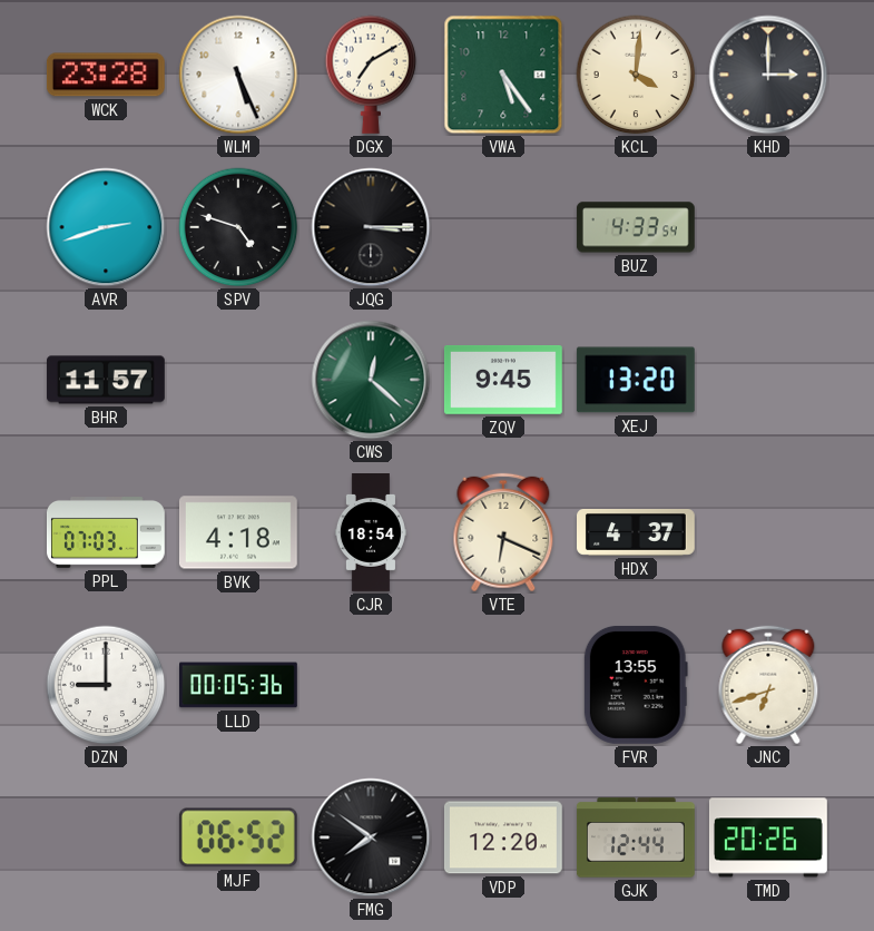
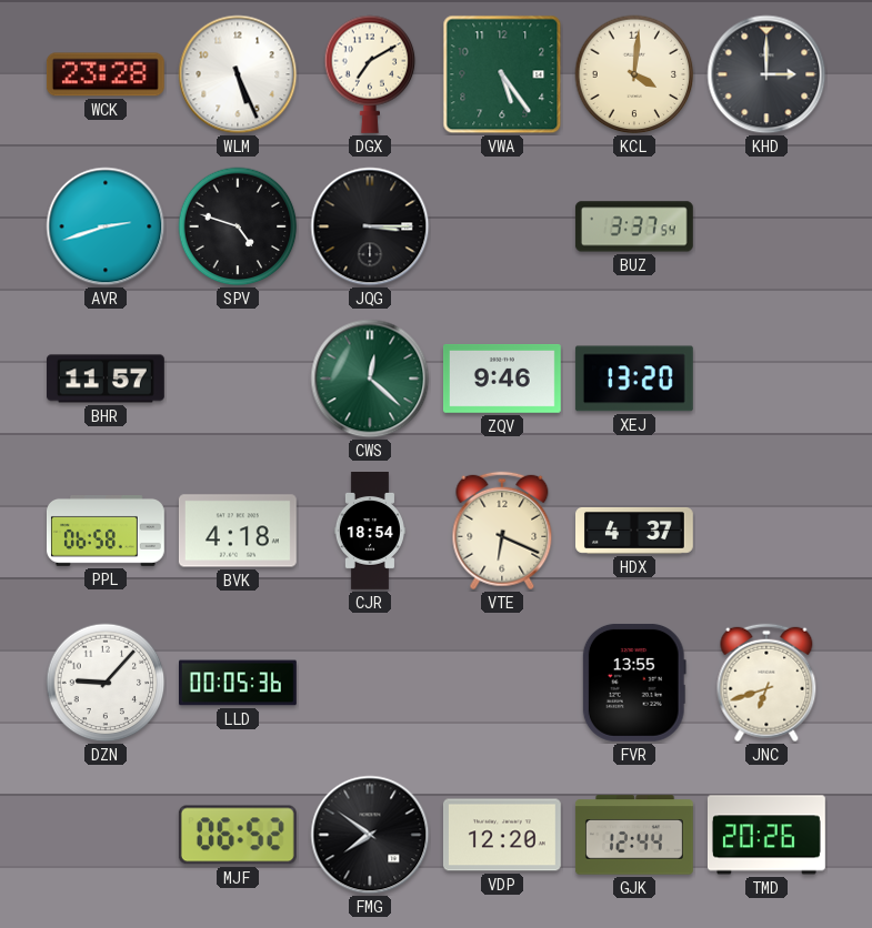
BUZ: 4:33 -> 3:37 (634, 226)
ZQV: 9:45 -> 9:46 (502, 380)
PPL: 07:03 -> 06:58 (107, 532)
DZN: 9:00 -> 9:07 (106, 683)
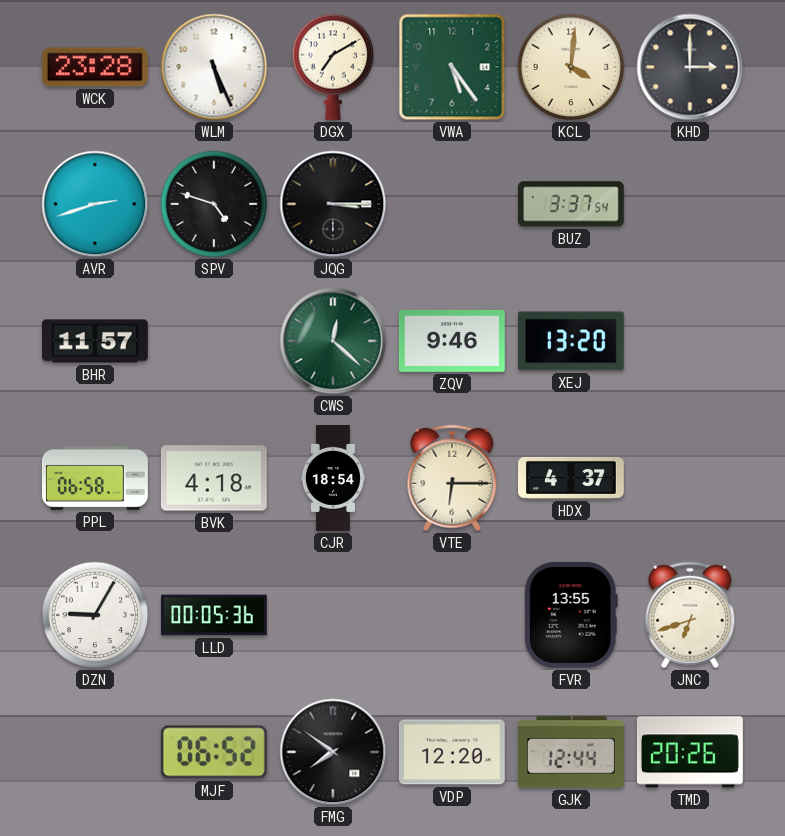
VTE: 6:19 -> 6:15 (452, 478)
DZN: 9:07 -> 9:05 (95, 615)
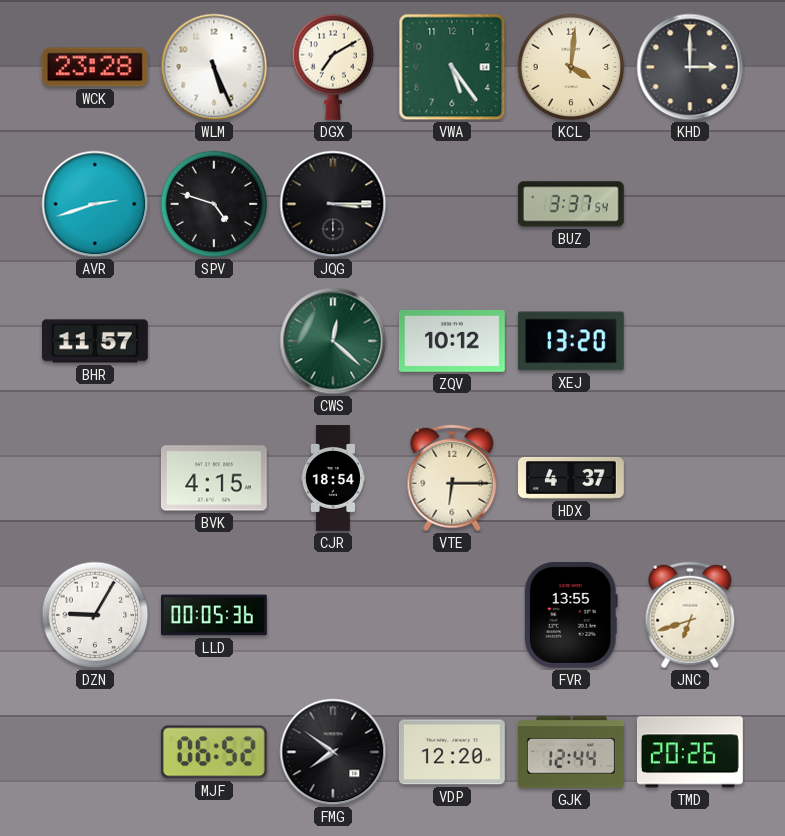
ZQV: 9:46 -> 10:12 (452, 342)
PPL: 06:58 -> none (96, 479)
BVK: 4:18 -> 4:15 (214, 478)
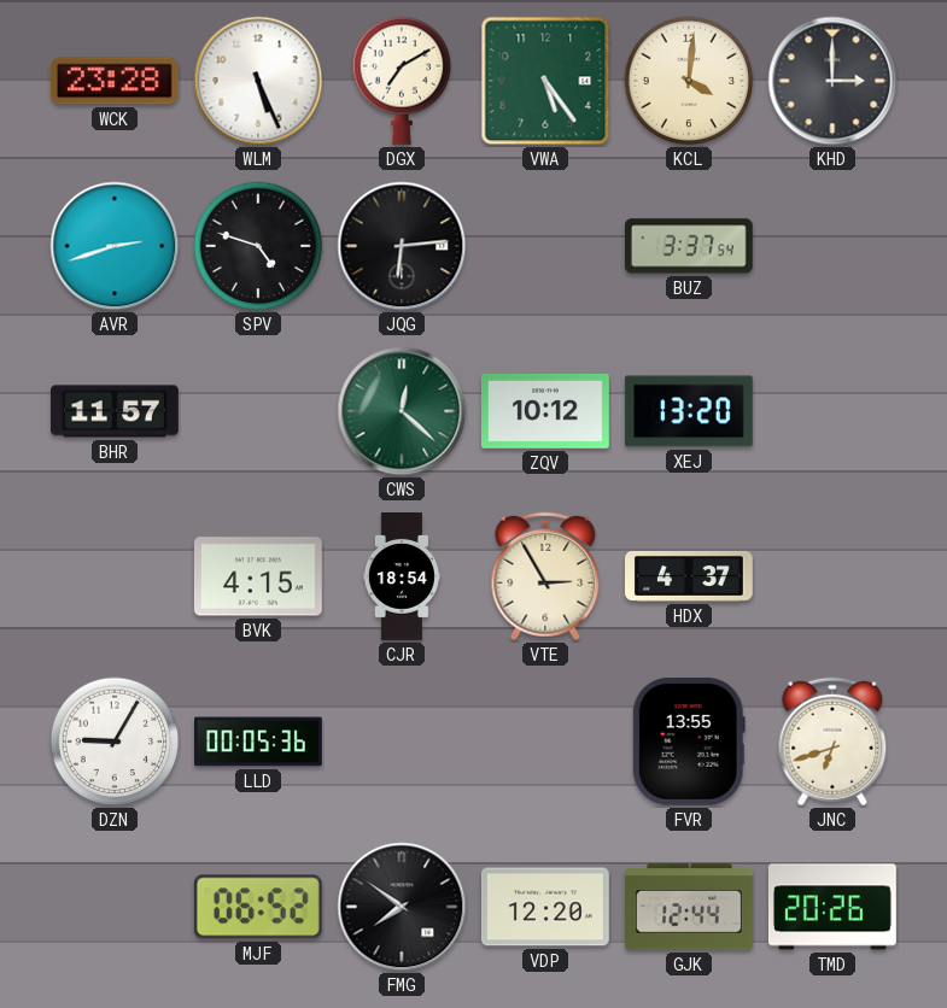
JQG: 3:15 -> 6:14 (402, 246)
VTE: 6:15 -> 2:55 (545, 576)
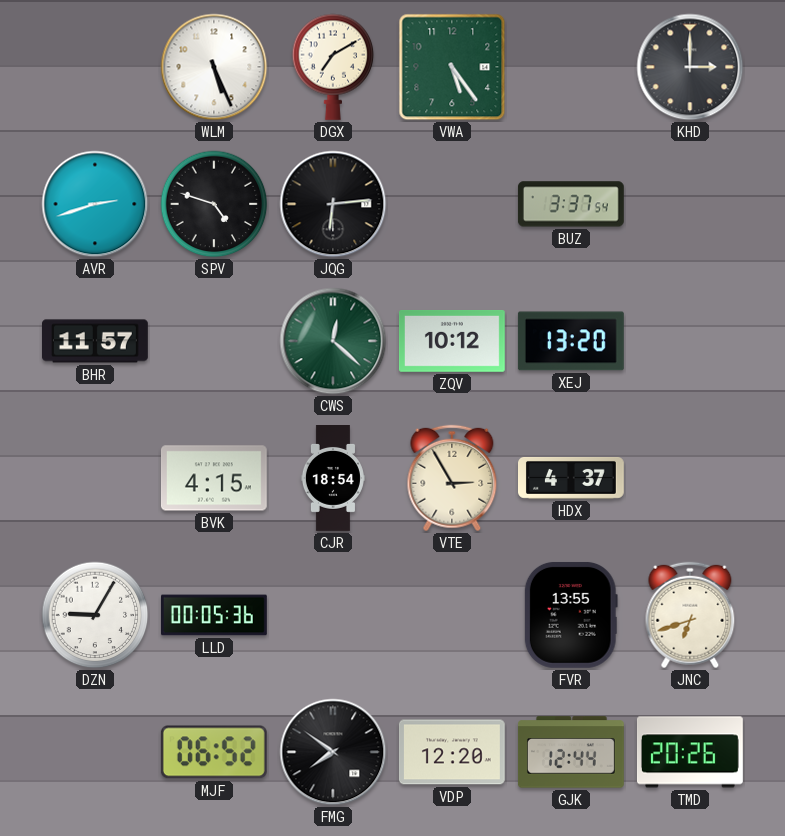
WCK: 23:28 -> none (115, 81)
KCL: 4:01 -> none (689, 81)
